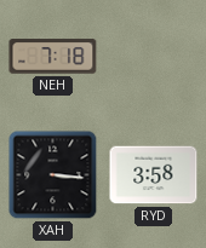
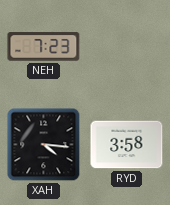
NEH: 7:18 -> 7:23 (44, 47)
XAH: 3:16 -> 4:16 (44, 145)
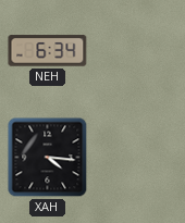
NEH: 7:23 -> 6:34 (48, 51)
RYD: 3:58 -> none (127, 145)
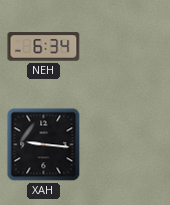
XAH: 4:16 -> 9:16 (44, 145)
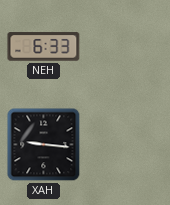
NEH: 6:34 -> 6:33 (44, 47)
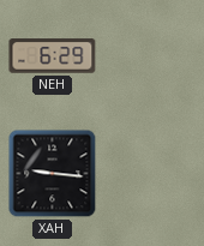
NEH: 6:33 -> 6:29 (53, 56)
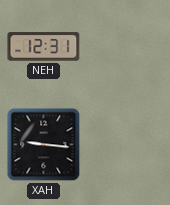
NEH: 6:29 -> 12:31 (44, 47)
